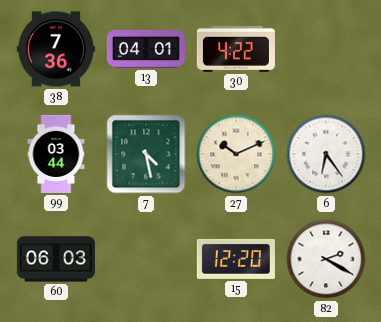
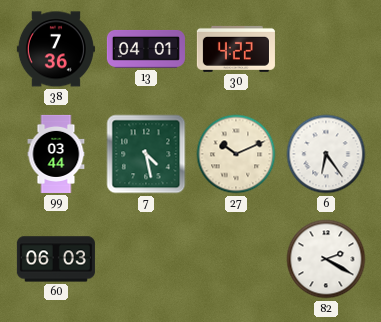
15: 12:20 -> none (236, 259)
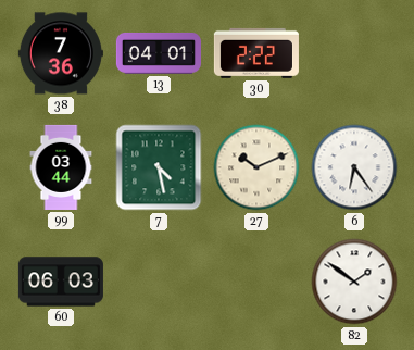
30: 4:22 -> 2:22 (256, 53)
82: 2:20 -> 1:51 (354, 282)
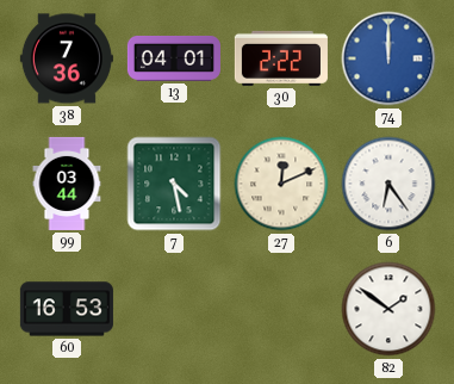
74: none -> 12:00 (388, 58)
27: 10:11 -> 12:11 (281, 184)
60: 06:03 -> 16:53 (67, 309)
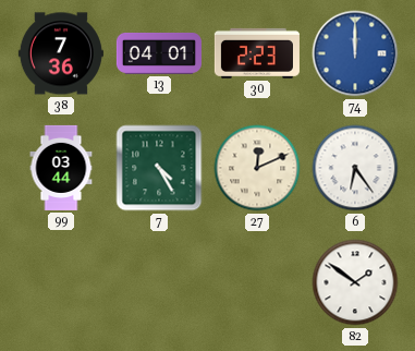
30: 2:22 -> 2:23 (257, 53)
7: 4:28 -> 4:25 (159, 168)
60: 16:53 -> none (67, 309)
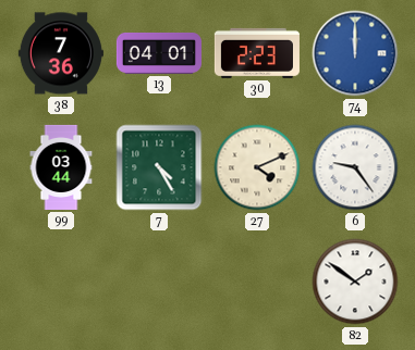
27: 12:11 -> 4:11 (257, 167)
6: 6:24 -> 9:24 (355, 167)
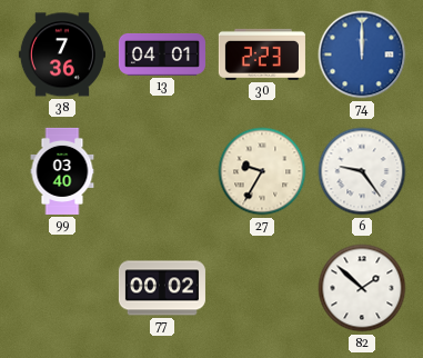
99: 03:44 -> 03:40 (62, 171)
7: 4:25 -> none (159, 167)
27: 4:11 -> 9:35 (262, 171)
77: none -> 00:02 (162, 288)
82: 1:51 -> 1:52 (362, 288)
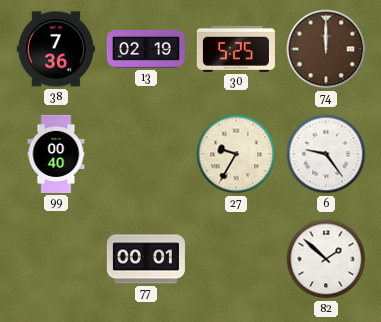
13: 04:01 -> 02:19 (146, 49)
30: 2:23 -> 5:25 (236, 49)
74 dial: blue -> brown (326, 49)
99: 03:40 -> 00:40 (56, 154)
77: 00:02 -> 00:01 (146, 259)
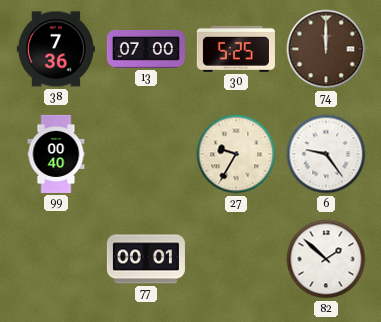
13: 02:19 -> 07:00 (146, 49)
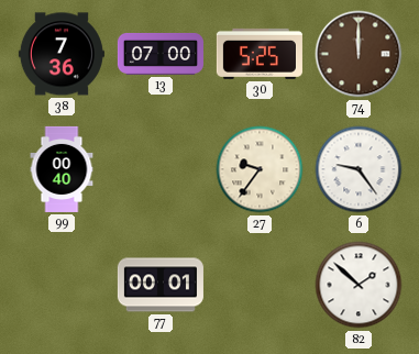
27: 9:35 -> 9:36 (260, 169)
